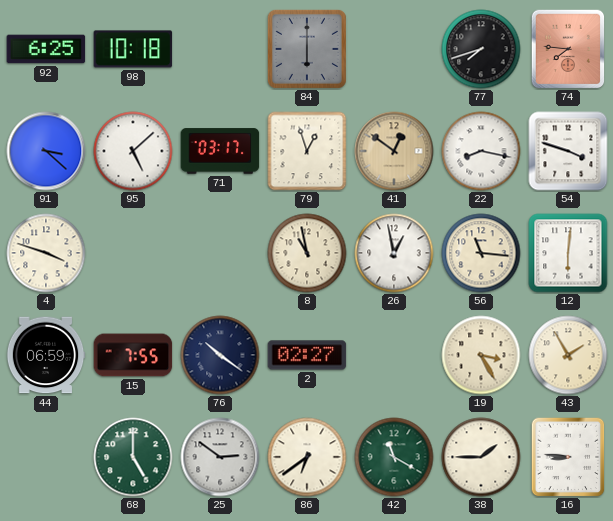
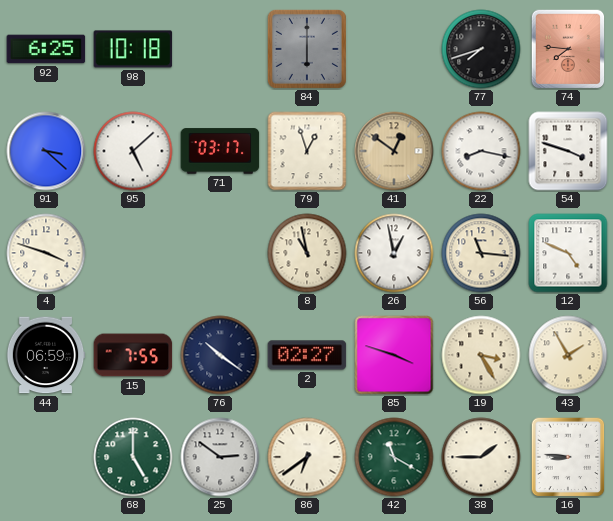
12: 6:01 -> 4:49 (568, 253)
85: none -> 3:48 (394, 355)
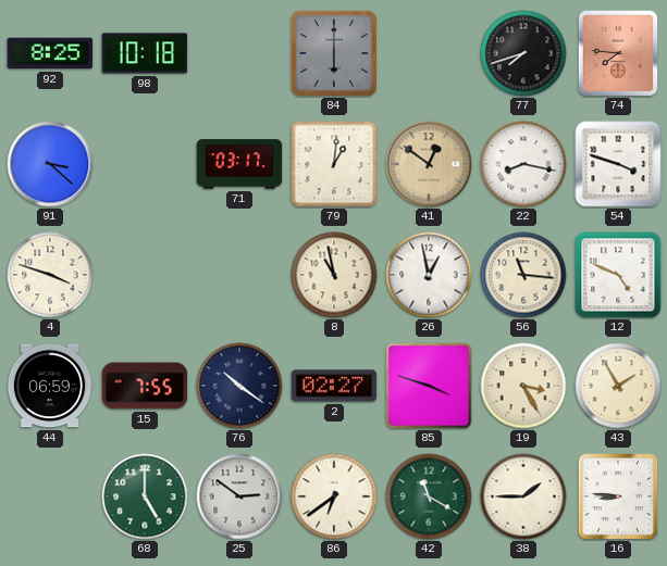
92: 6:25 -> 8:25 (50, 53)
95: 5:08 -> none (133, 151)
79: 12:57 -> 1:01 (334, 164)
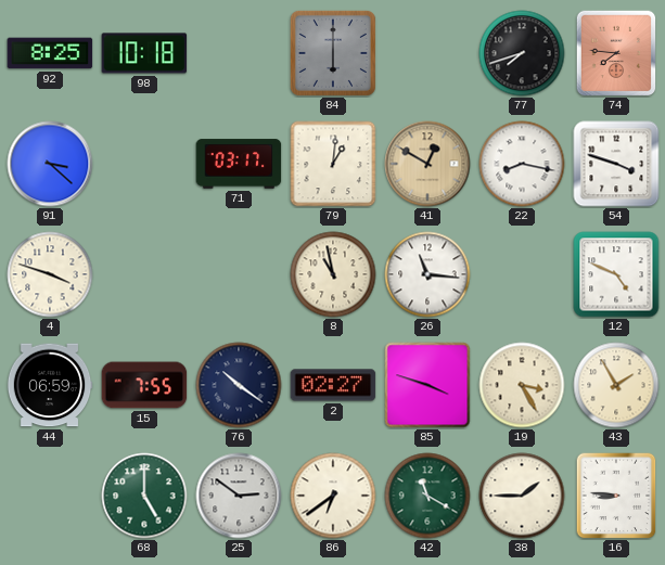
41: 12:51 -> 12:50 (427, 164)
26: 12:58 -> 11:16 (427, 274)
56: 11:16 -> none (523, 275)
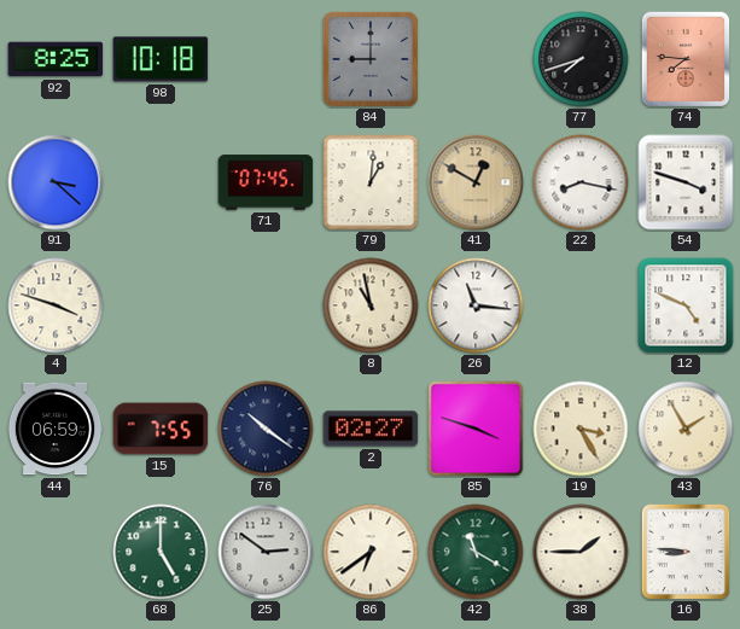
84: 6:00 -> 9:00 (371, 59)
71: 03:17 -> 07:45 (266, 182)
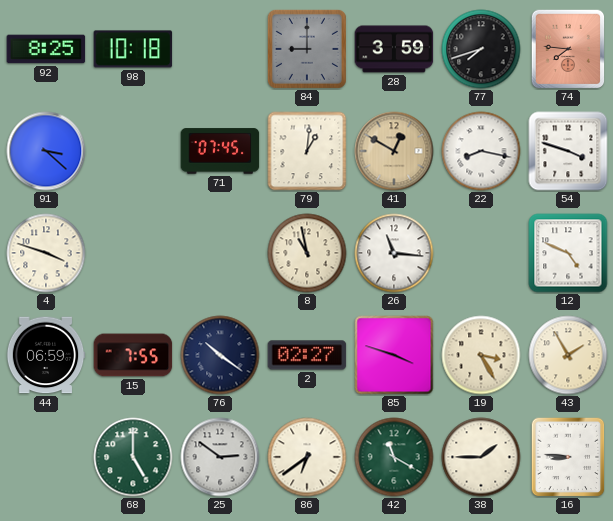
28: none -> 3:59 (394, 49)
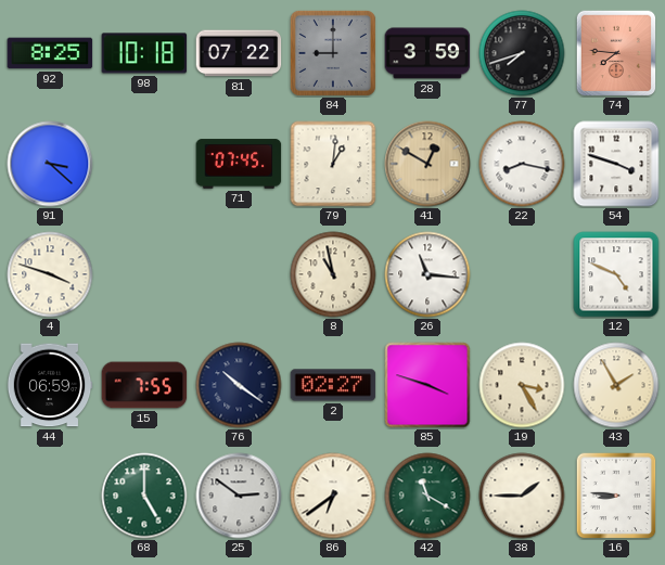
81: none -> 07:22 (239, 53)
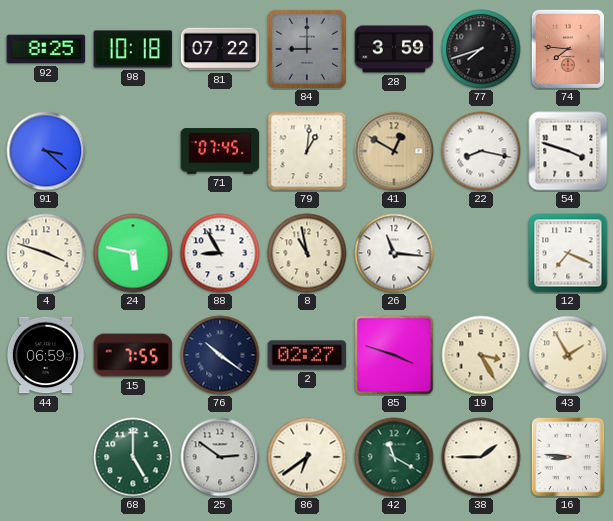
24: none -> 5:47 (133, 253)
88: none -> 8:55 (220, 253)
12: 4:49 -> 7:19 (568, 253)
